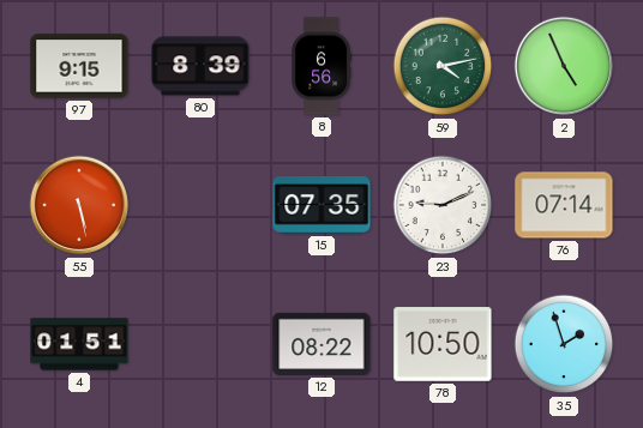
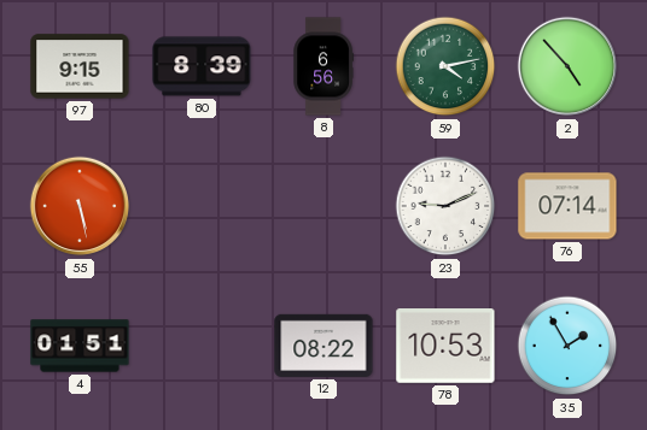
2: 4:56 -> 4:53 (567, 66)
15: 07:35 -> none (321, 205)
78: 10:50 -> 10:53 (445, 346)
35: 1:57 -> 1:55 (567, 346)
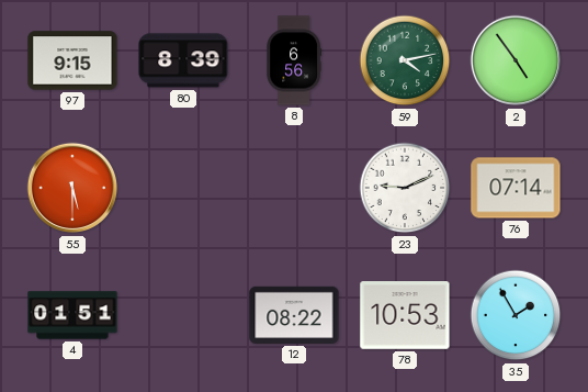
2: 4:53 -> 4:54 (516, 60)
55: 5:28 -> 5:30 (72, 188)
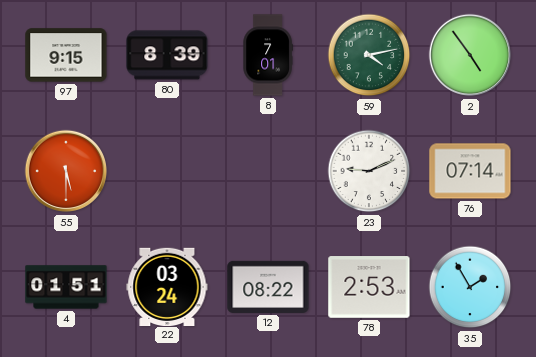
8: 6:56 -> 7:01 (268, 55)
22: none -> 03:24 (167, 286)
78: 10:53 -> 2:53 (369, 287)
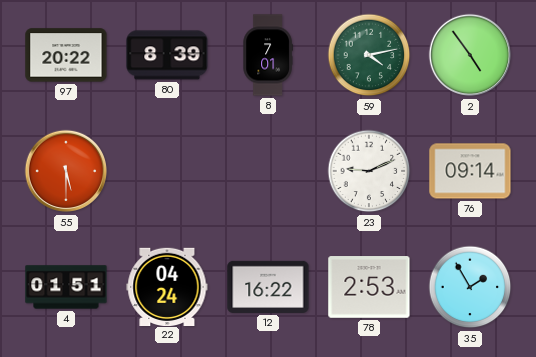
97: 9:15 -> 20:22 (66, 55)
76: 07:14 -> 09:14 (470, 171)
22: 03:24 -> 04:24 (167, 286)
12: 08:22 -> 16:22 (268, 287)
